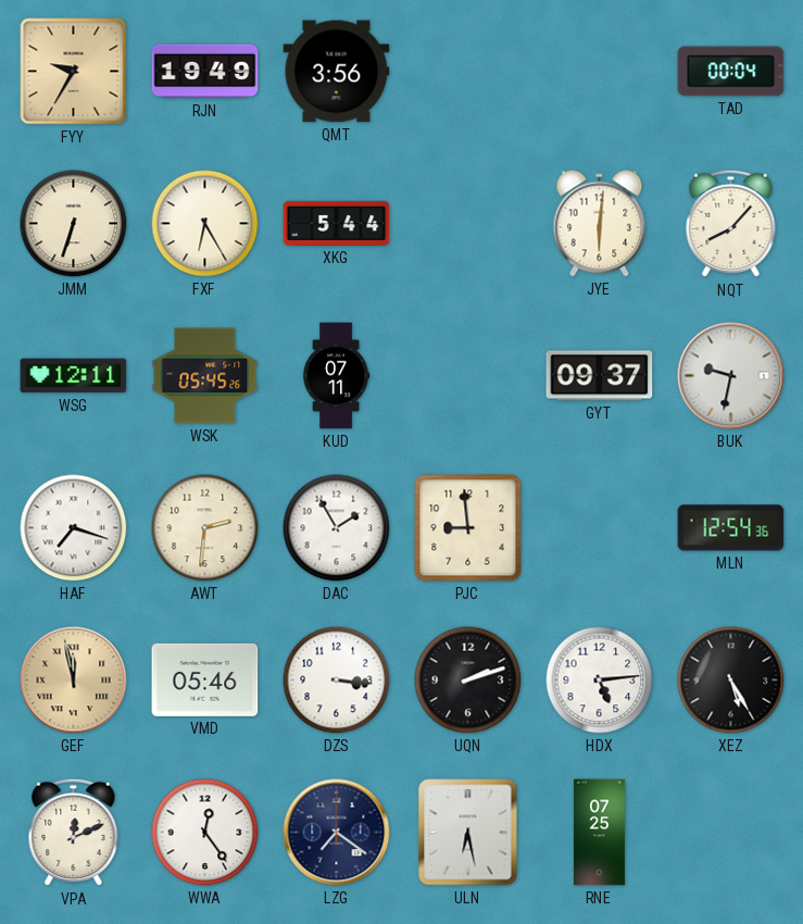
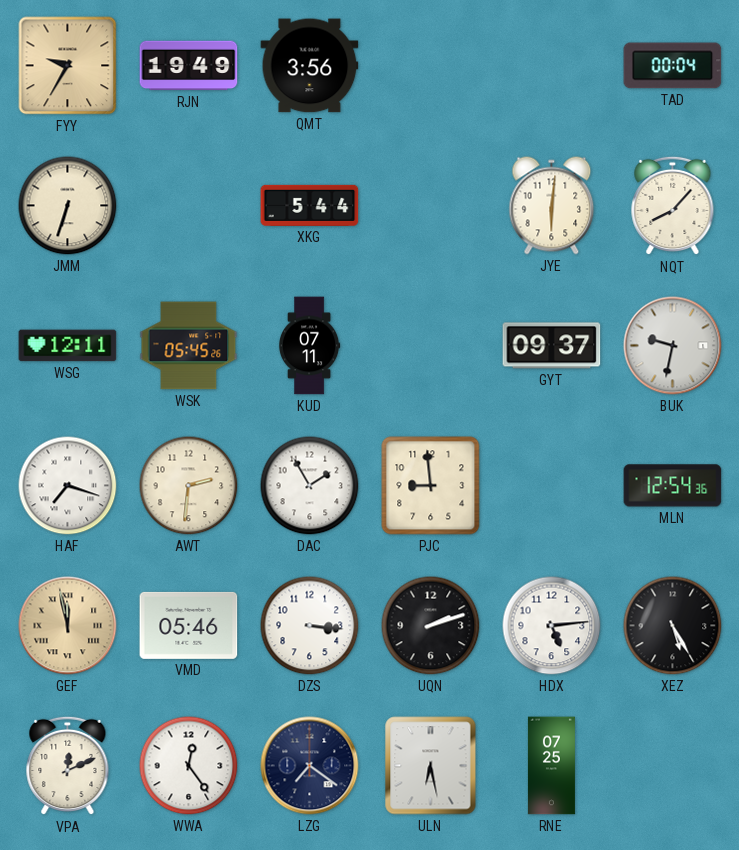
FXF: 6:25 -> none (205, 224)
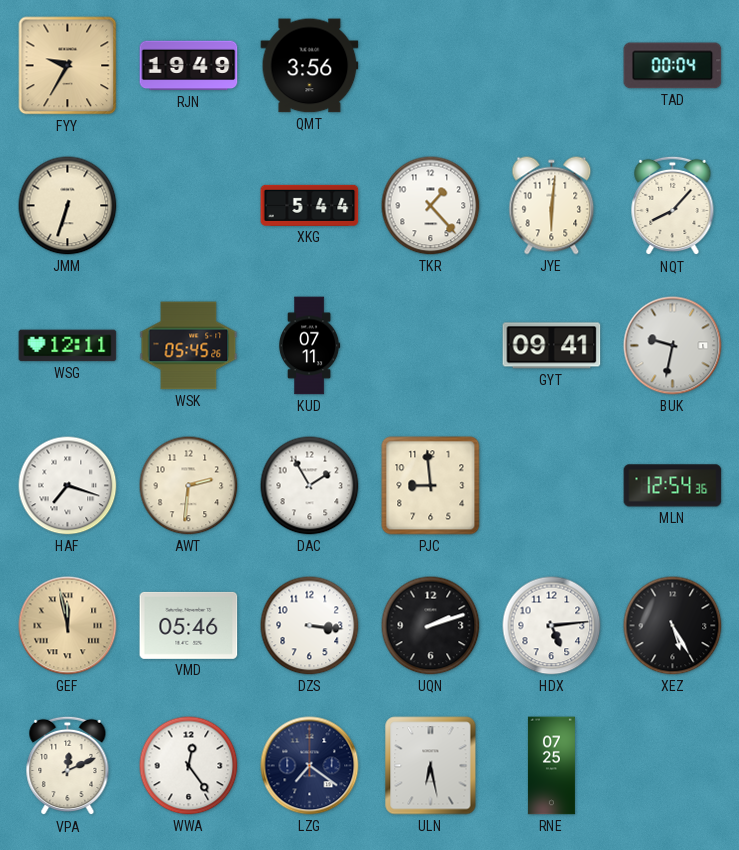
TKR: none -> 1:23 (431, 206)
GYT: 09:37 -> 09:41 (552, 346)
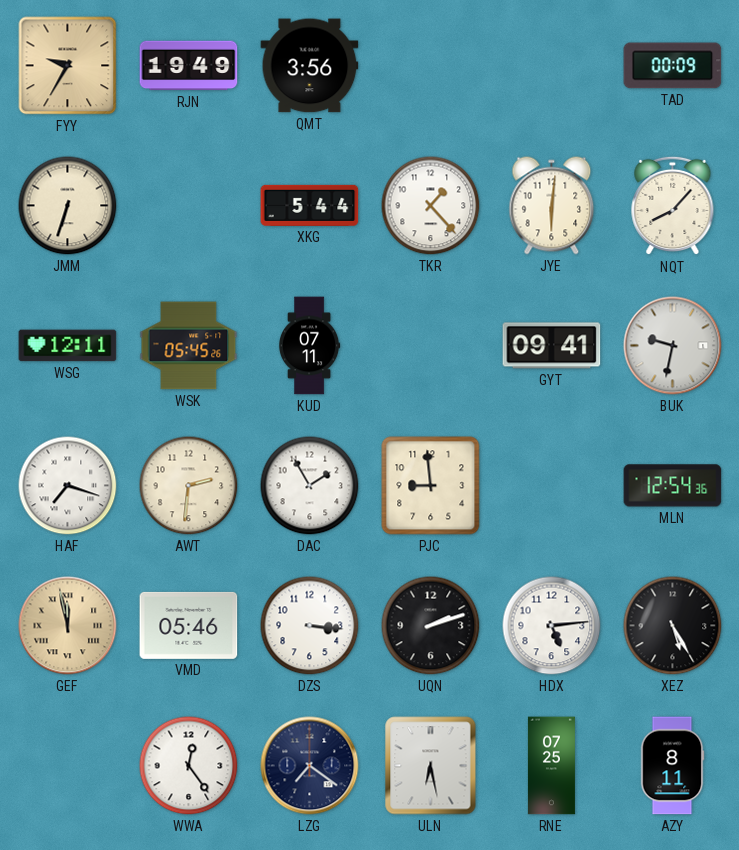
TAD: 00:04 -> 00:09 (673, 66)
VPA: 12:11 -> none (68, 766)
AZY: none -> 8:11 (672, 766)
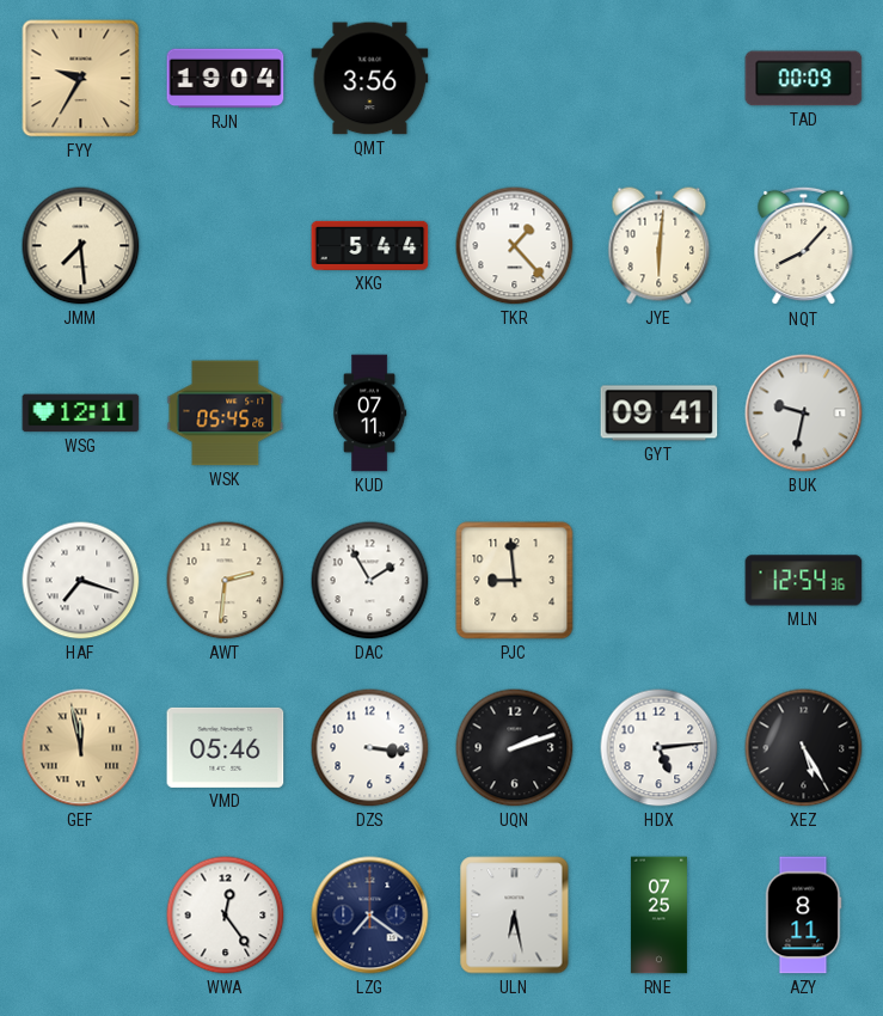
RJN: 19:49 -> 19:04 (226, 79)
JMM: 6:33 -> 7:29 (81, 246)
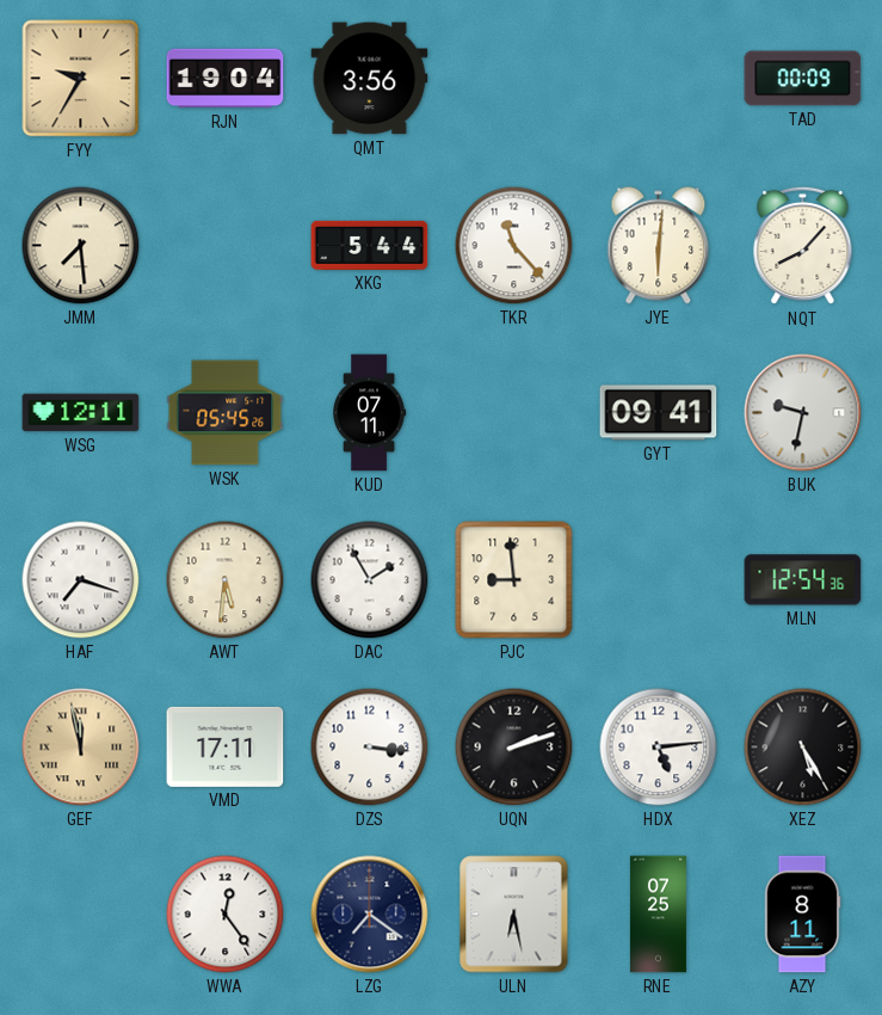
TKR: 1:23 -> 11:23 (514, 246)
AWT: 2:31 -> 5:31 (226, 580)
VMD: 05:46 -> 17:11 (226, 746)
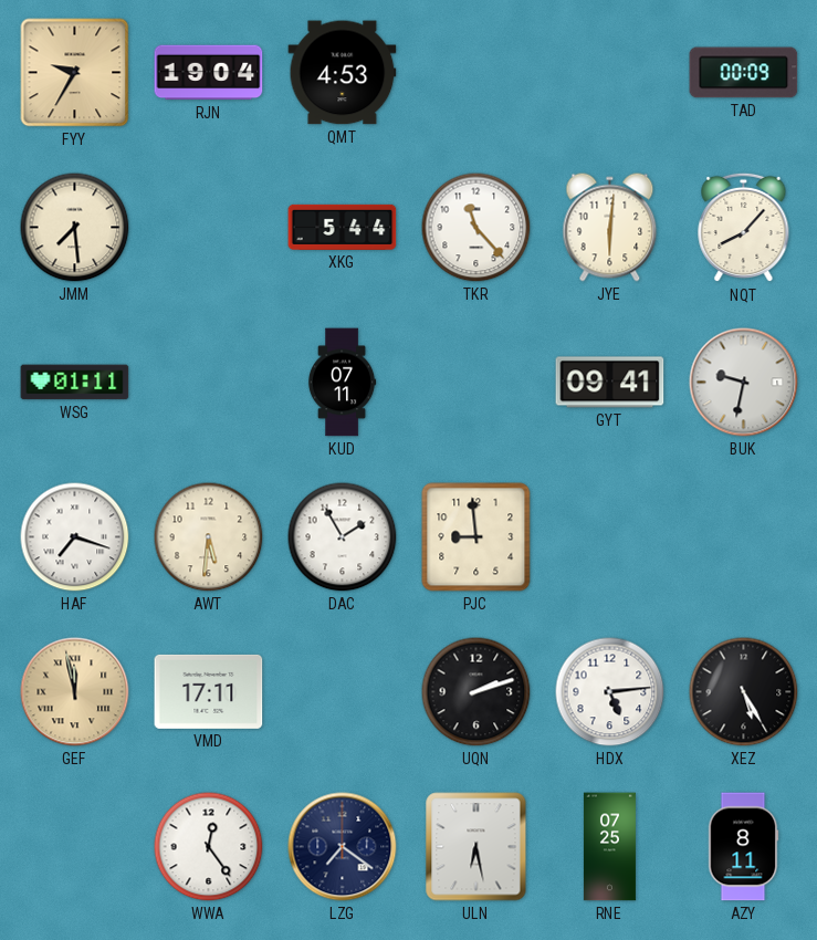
QMT: 3:56 -> 4:53 (343, 73)
WSG: 12:11 -> 01:11 (75, 383)
WSK: 05:45 -> none (226, 413)
MLN: 12:54 -> none (803, 580)
DZS: 3:16 -> none (370, 748)
